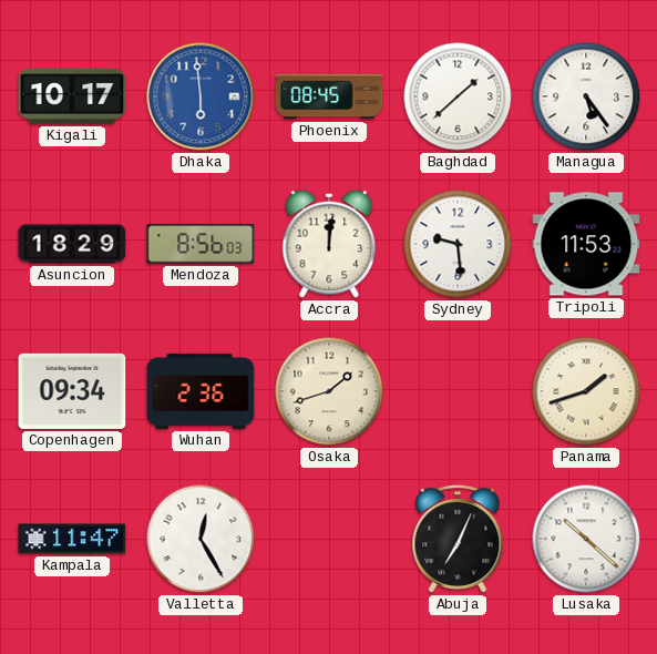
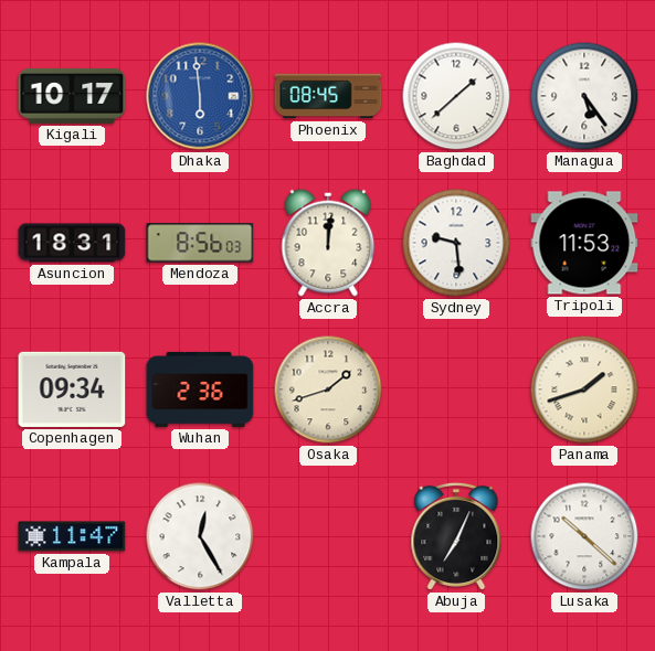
Asuncion: 18:29 -> 18:31 (72, 243)
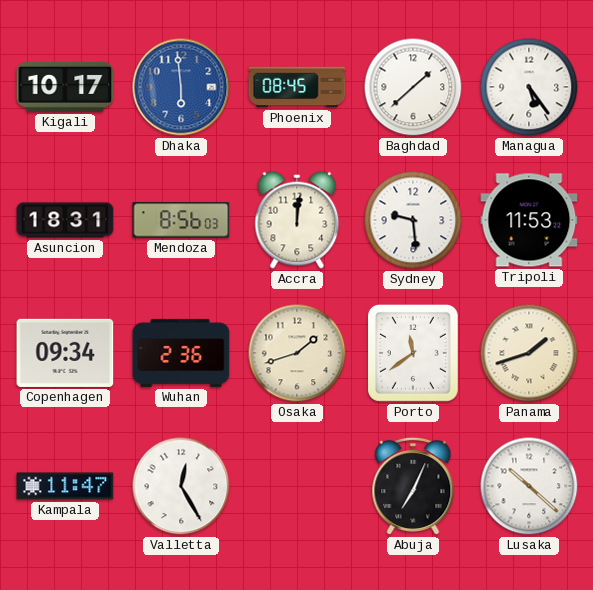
Porto: none -> 11:39 (413, 353)
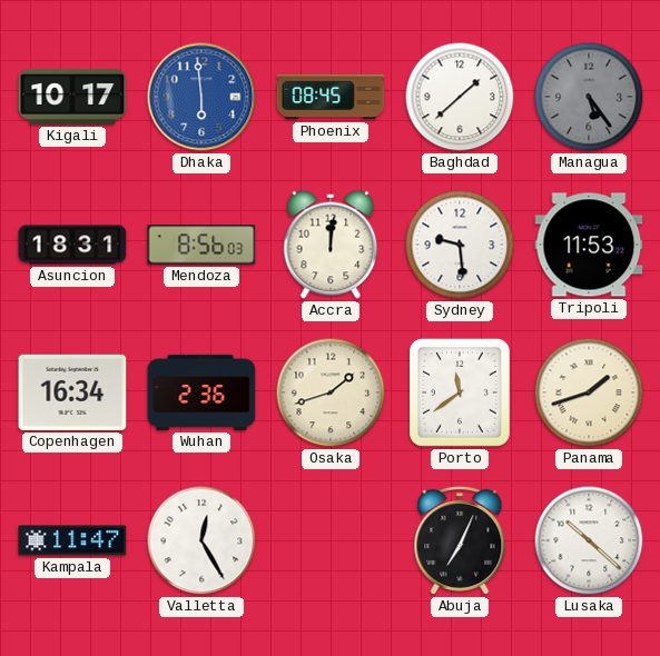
Managua dial: white -> grey (589, 97)
Copenhagen: 09:34 -> 16:34 (72, 392)
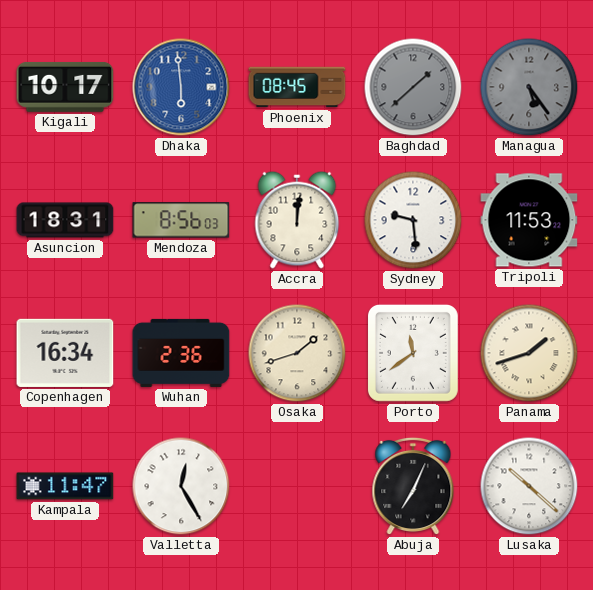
Baghdad dial: white -> grey (413, 87)
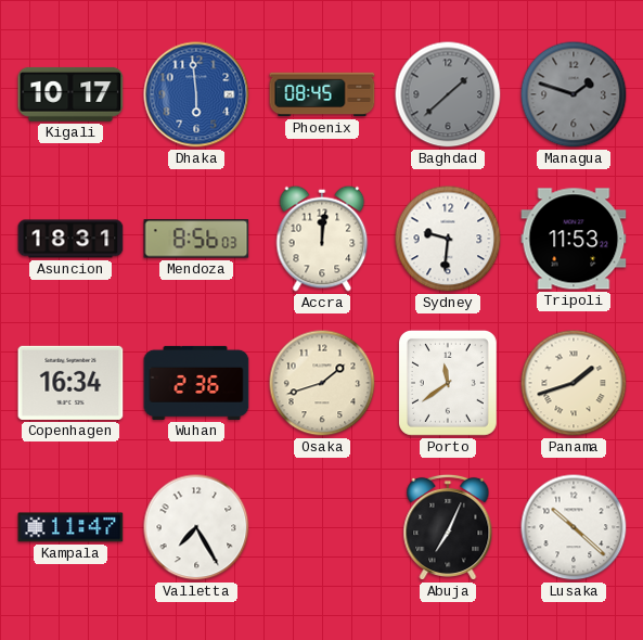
Managua: 5:24 -> 1:48 (574, 94)
Sydney: 9:29 -> 9:31 (448, 239)
Valletta: 12:25 -> 7:25 (196, 527)
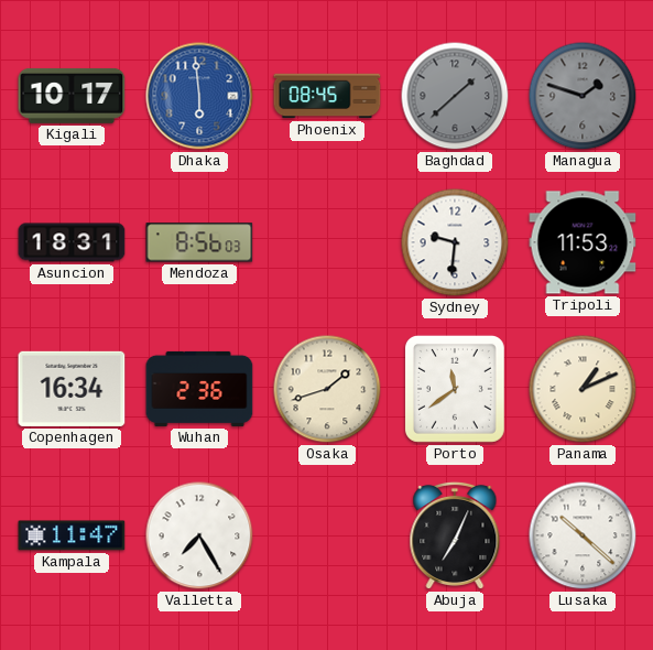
Accra: 12:01 -> none (322, 239)
Panama: 1:42 -> 1:11 (583, 389)
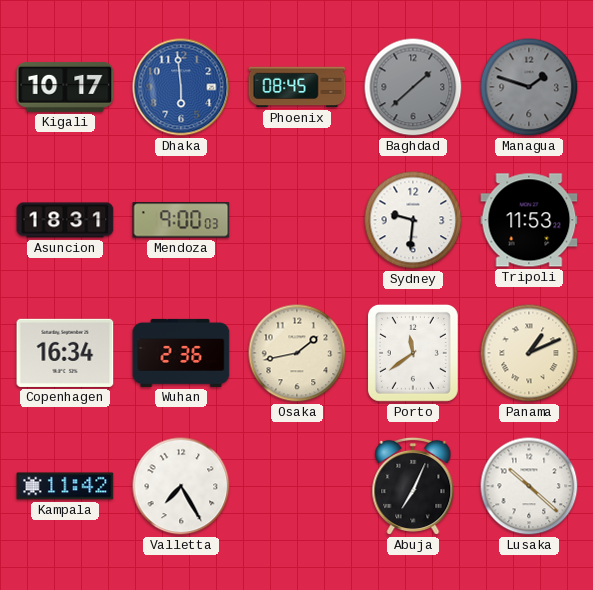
Mendoza: 8:56 -> 9:00 (181, 220)
Osaka: 1:42 -> 1:43 (297, 353)
Kampala: 11:47 -> 11:42 (65, 486)
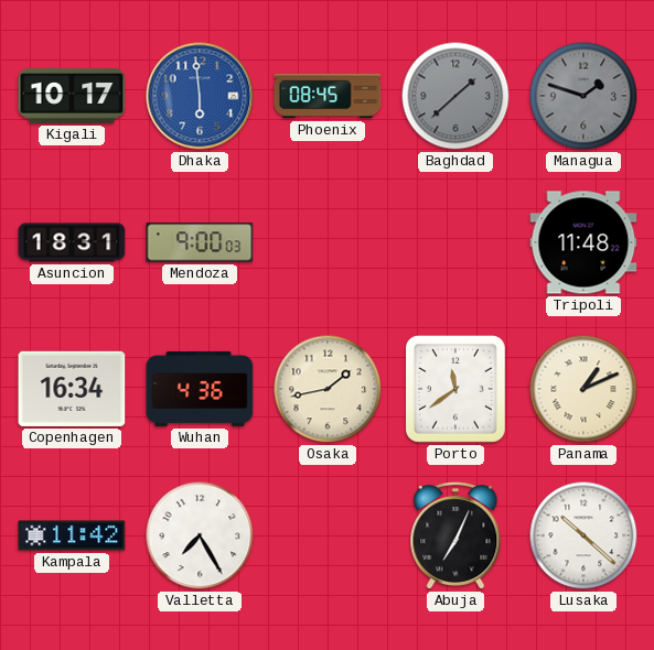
Sydney: 9:31 -> none (413, 220)
Tripoli: 11:53 -> 11:48 (583, 242)
Wuhan: 2:36 -> 4:36 (200, 389)
